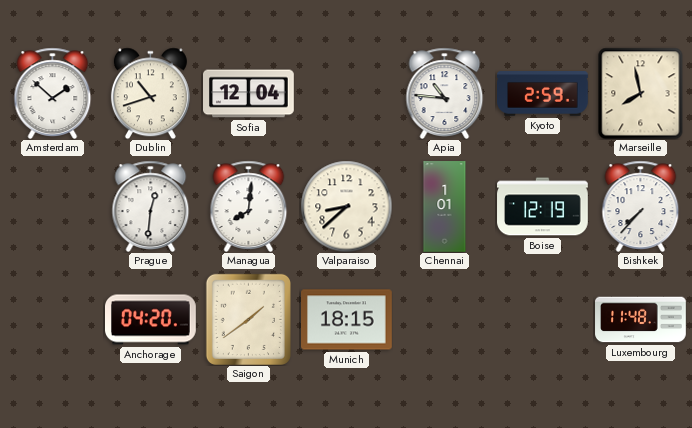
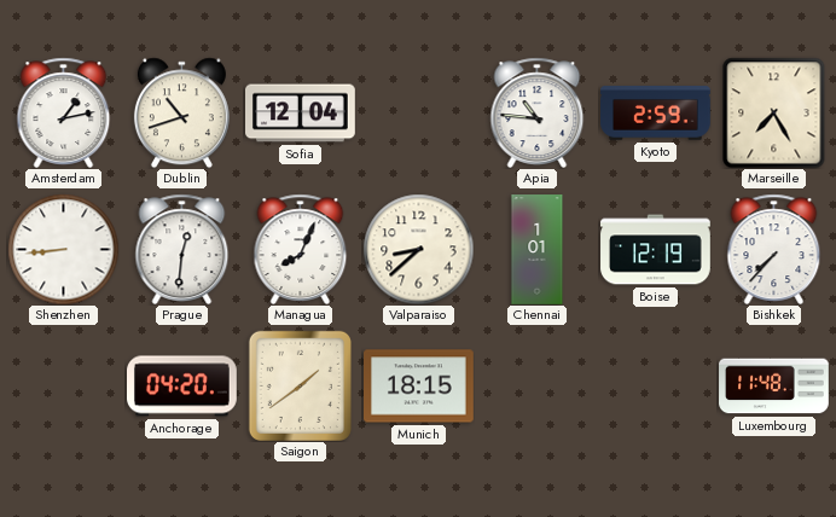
Amsterdam: 1:52 -> 1:13 (64, 112)
Marseille: 7:58 -> 7:25 (774, 112)
Shenzhen: none -> 8:44 (63, 249)
Managua: 8:01 -> 8:04 (301, 249)
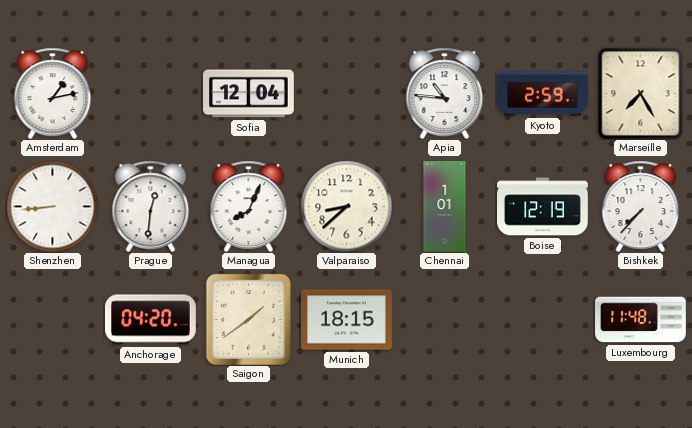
Dublin: 10:42 -> none (181, 112)
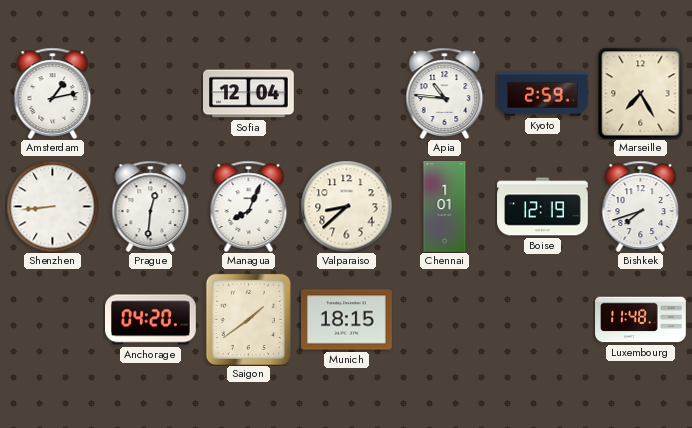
Bishkek: 7:37 -> 7:42 (641, 206)
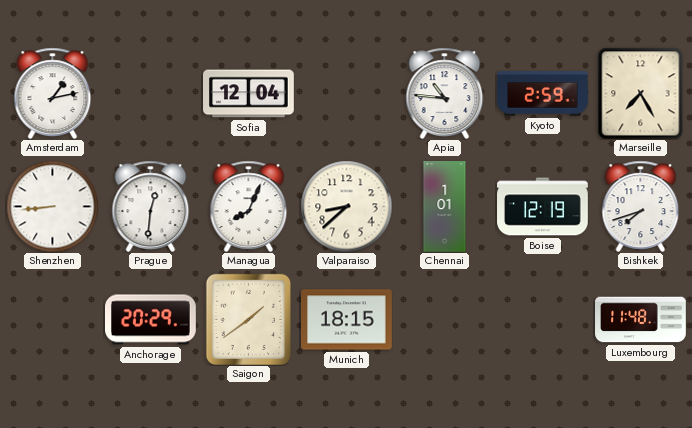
Anchorage: 04:20 -> 20:29 (151, 320)
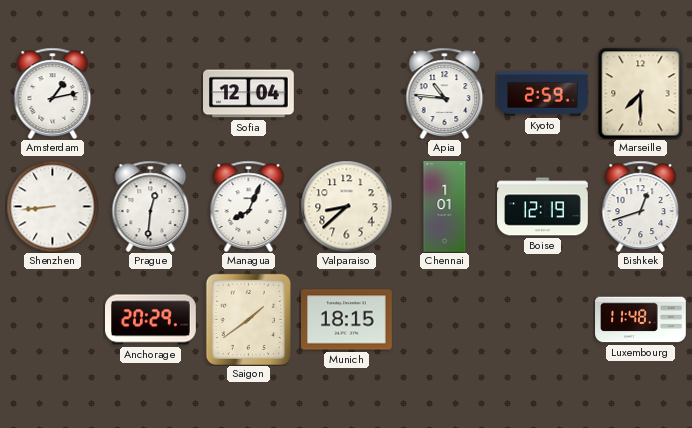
Marseille: 7:25 -> 7:30 (641, 93)
Bishkek: 7:42 -> 12:42 (641, 206)
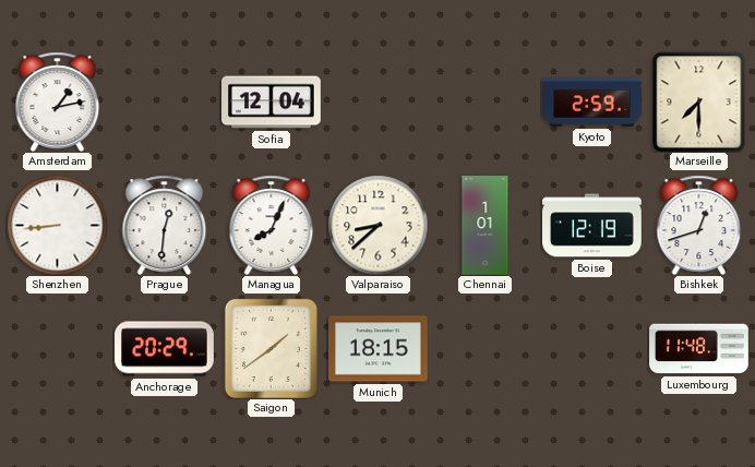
Apia: 10:46 -> none (445, 93)
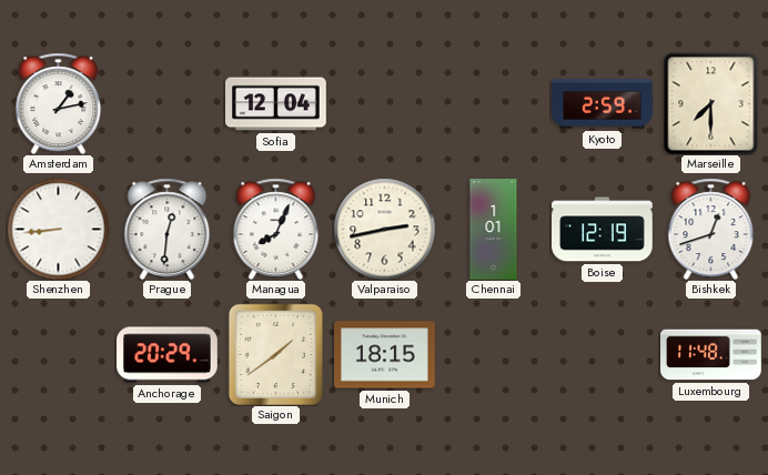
Valparaiso: 8:38 -> 2:43 (384, 229)
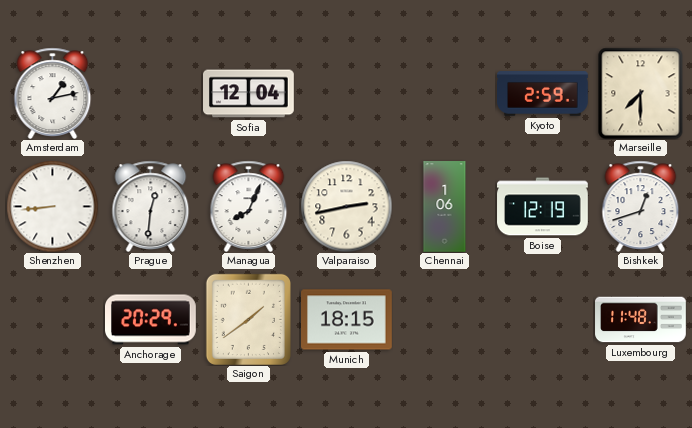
Chennai: 1:01 -> 1:06 (445, 207)
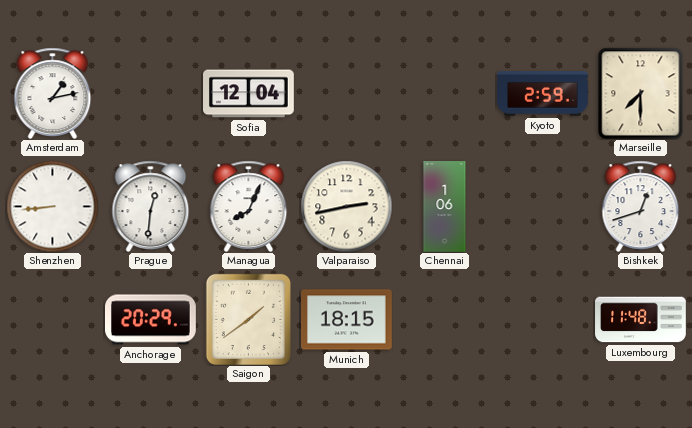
Boise: 12:19 -> none (543, 207)
